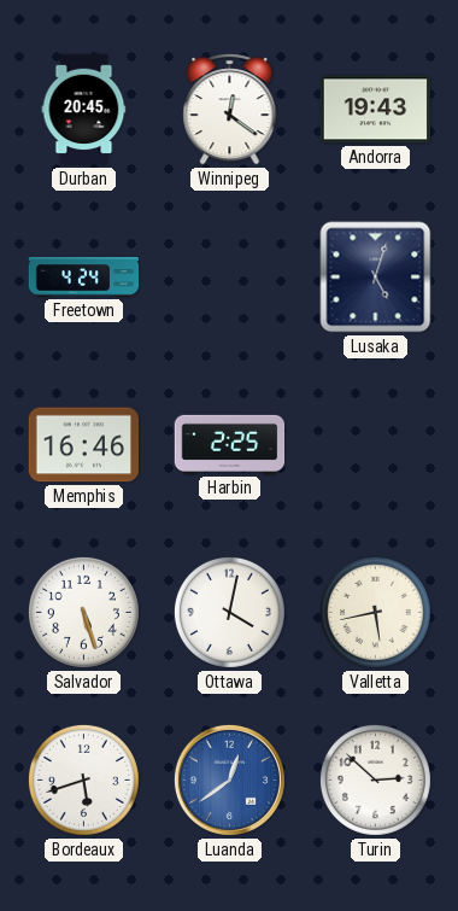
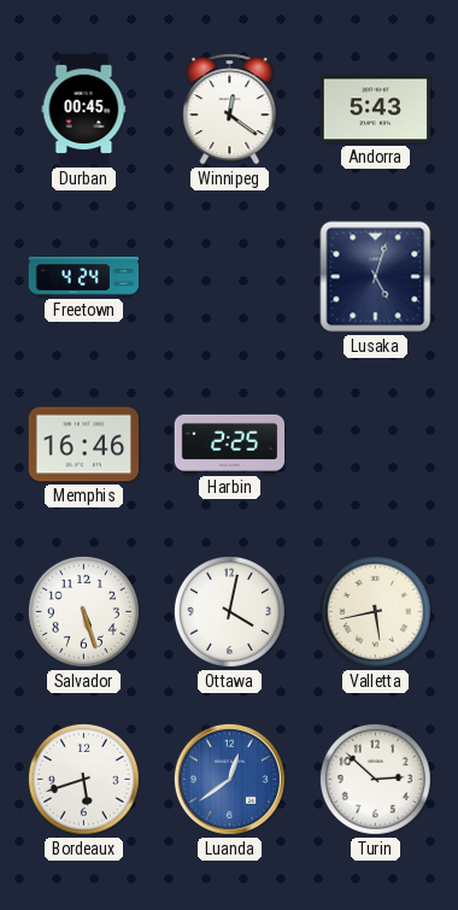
Durban: 20:45 -> 00:45 (84, 110)
Andorra: 19:43 -> 5:43 (376, 110)
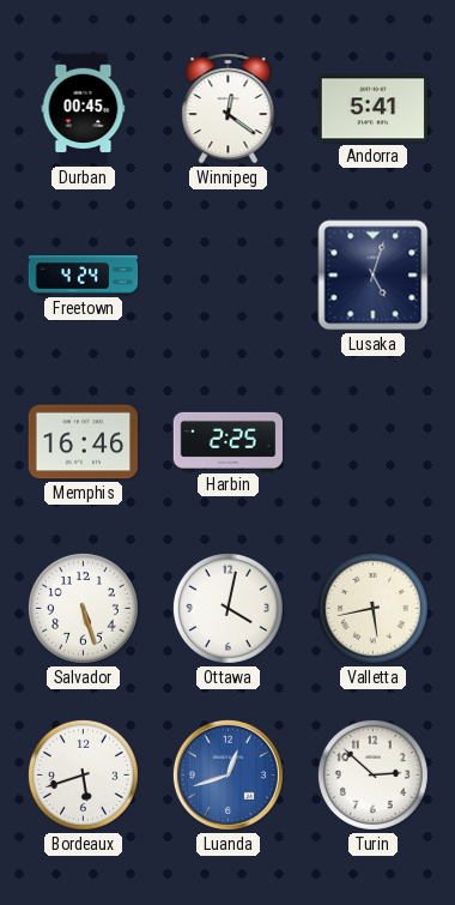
Andorra: 5:43 -> 5:41 (374, 109)
Luanda: 12:39 -> 12:42 (227, 774)
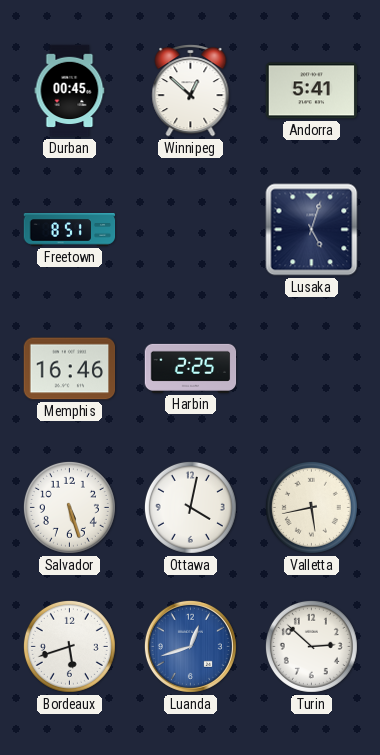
Winnipeg: 12:21 -> 12:52 (191, 91)
Freetown: 4:24 -> 8:51 (70, 230)
